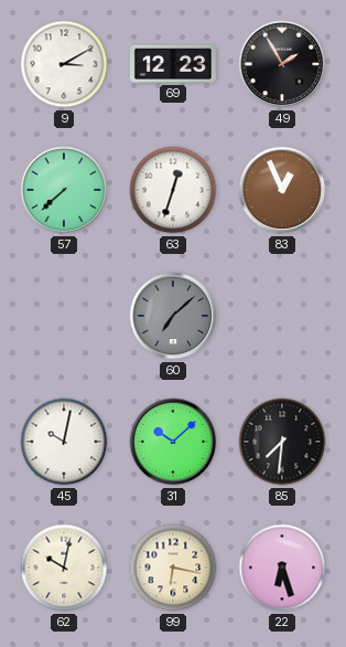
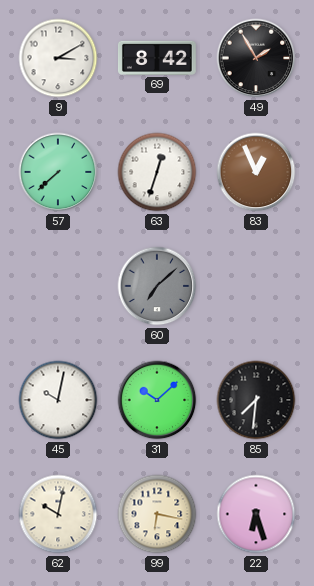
69: 12:23 -> 8:42 (157, 58)
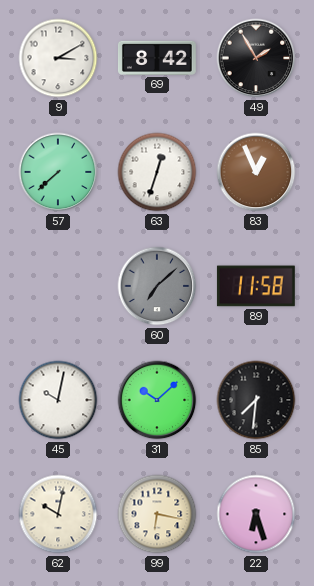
89: none -> 11:58 (256, 286)
